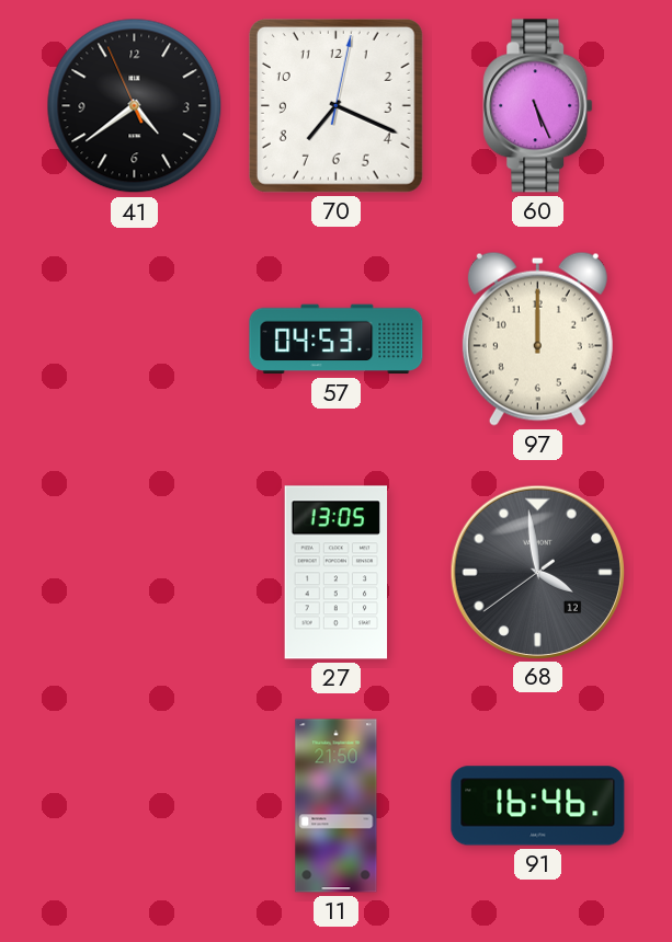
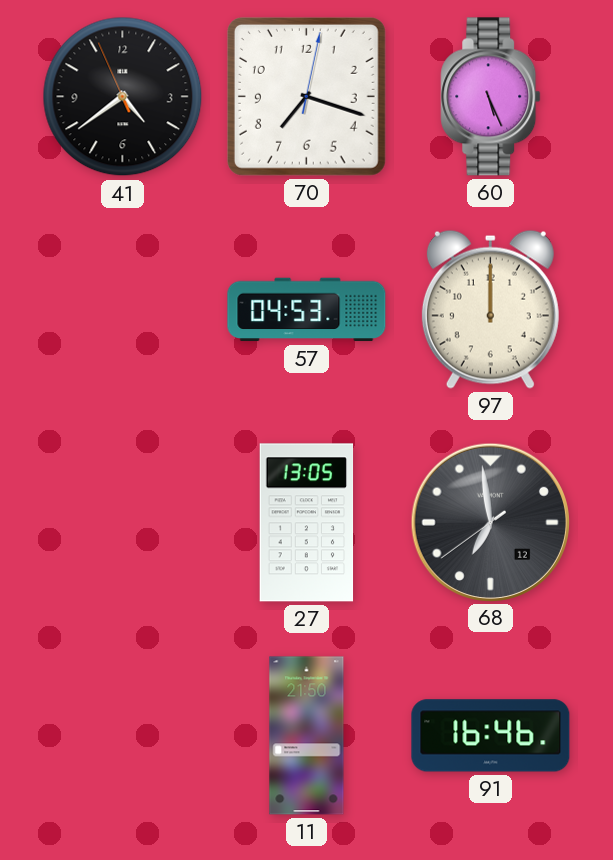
70: 7:19 -> 7:18 (306, 96)
68: 3:58 -> 6:58 (490, 522)
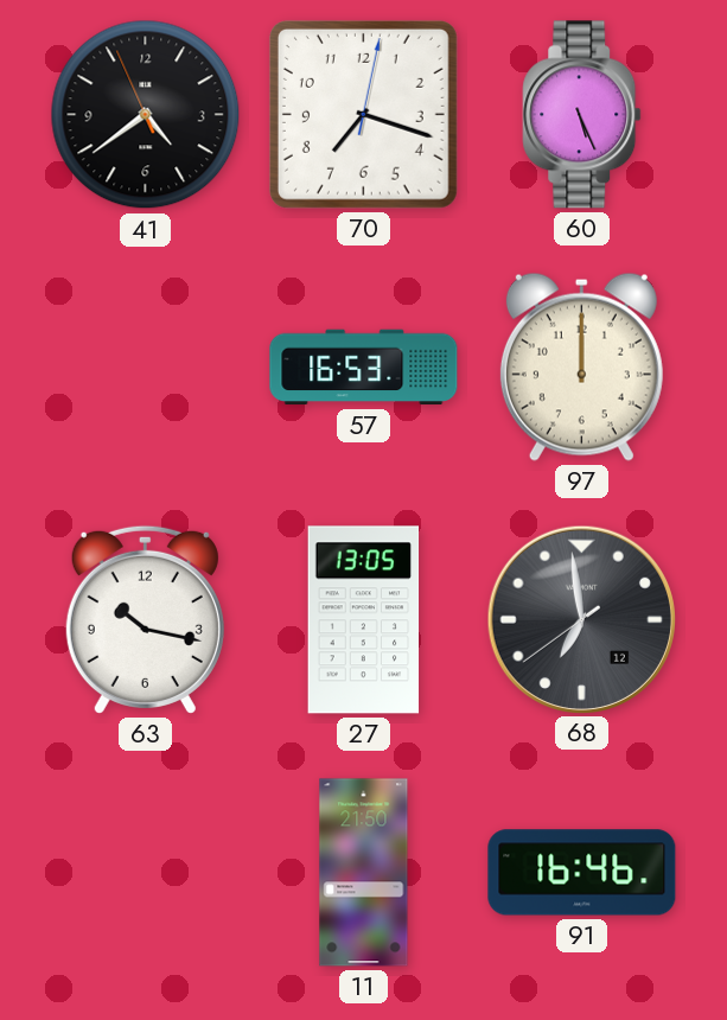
57: 04:53 -> 16:53 (364, 368)
63: none -> 10:17 (145, 619)
